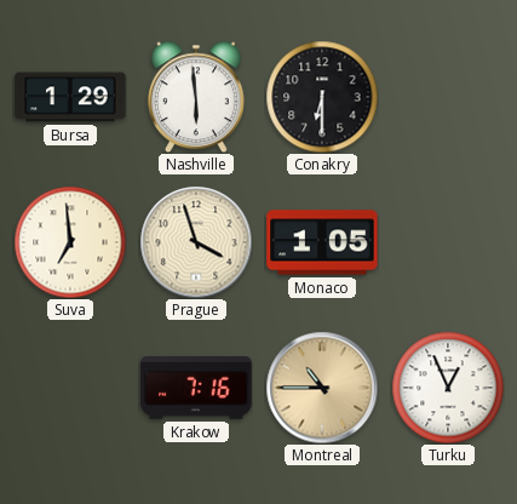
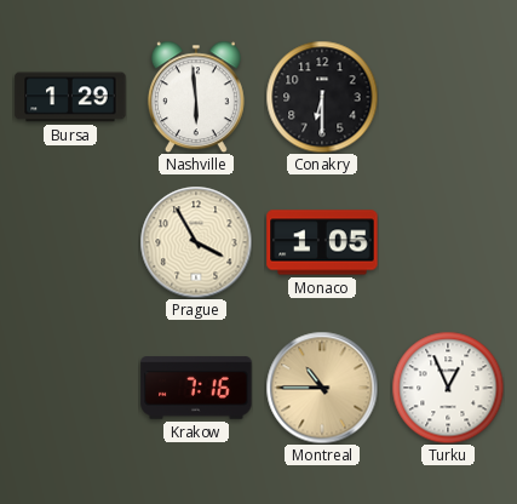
Suva: 6:59 -> none (70, 242)
Prague: 3:57 -> 3:55 (196, 242)
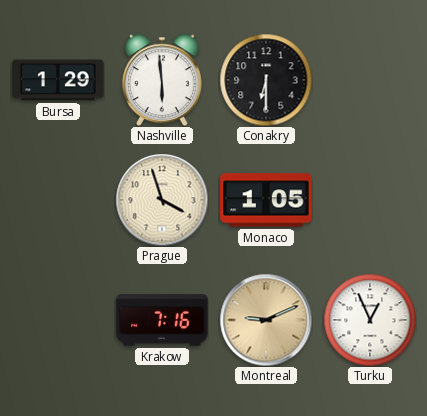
Prague: 3:55 -> 3:57 (162, 200)
Montreal: 10:45 -> 9:11 (266, 320)
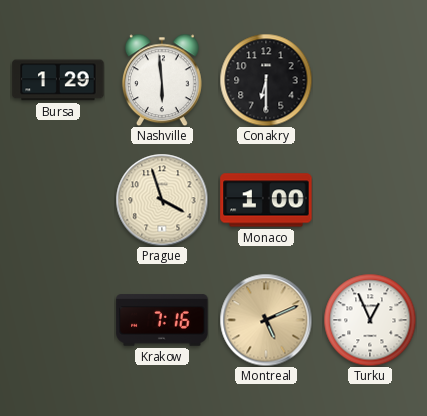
Monaco: 1:05 -> 1:00 (266, 200)
Montreal: 9:11 -> 5:11 (266, 320)
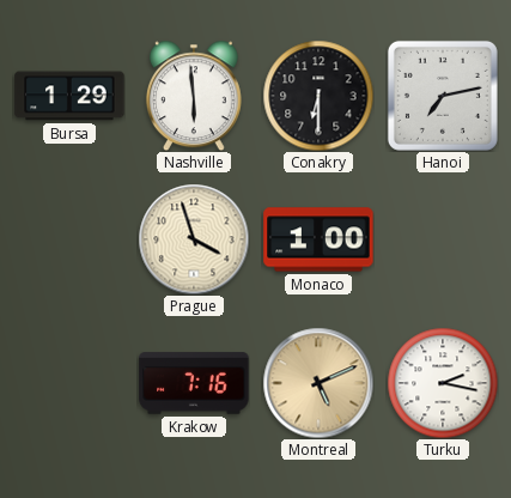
Hanoi: none -> 7:13 (443, 96)
Turku: 12:56 -> 2:17 (443, 383)
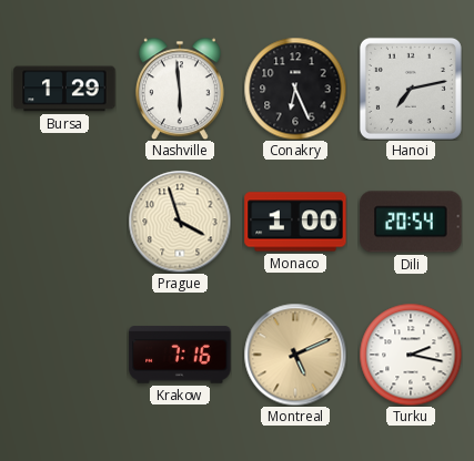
Conakry: 6:30 -> 6:26 (295, 89)
Dili: none -> 20:54 (411, 222)
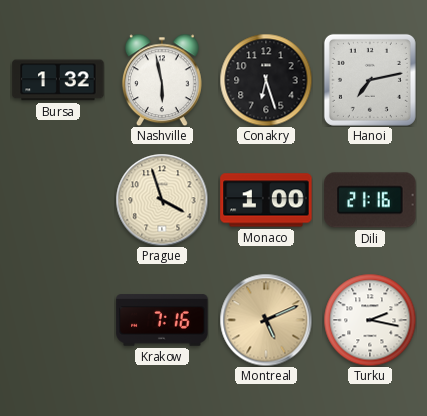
Bursa: 1:29 -> 1:32 (58, 80)
Nashville: 5:59 -> 5:58 (162, 80)
Conakry: 6:26 -> 6:27 (266, 80)
Dili: 20:54 -> 21:16 (370, 200)
